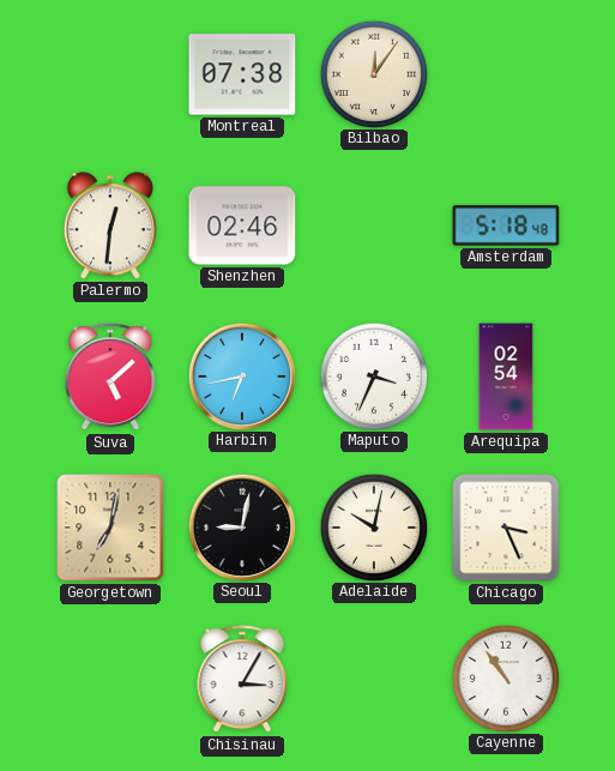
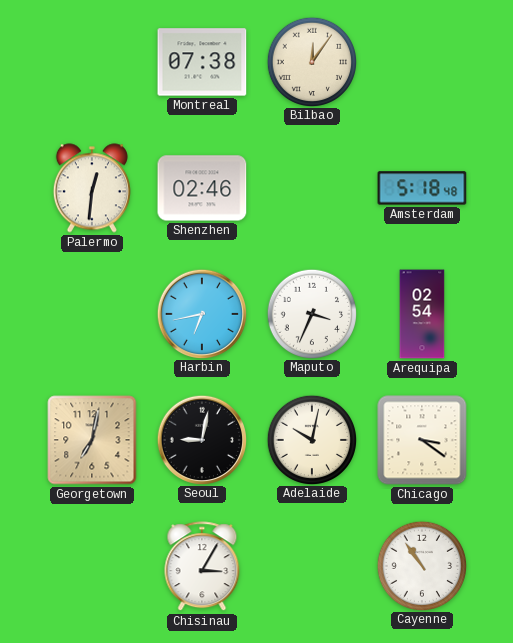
Suva: 5:08 -> none (110, 378)
Chicago: 3:26 -> 3:21 (422, 440)
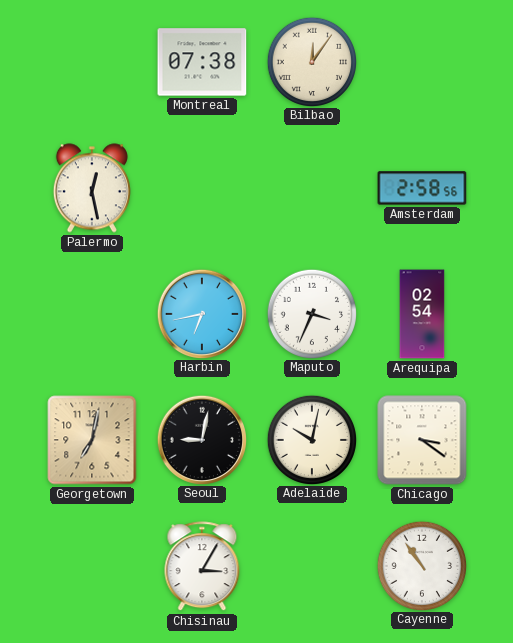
Palermo: 12:31 -> 12:28 (92, 188)
Shenzhen: 02:46 -> none (202, 188)
Amsterdam: 5:18 -> 2:58 (422, 188)
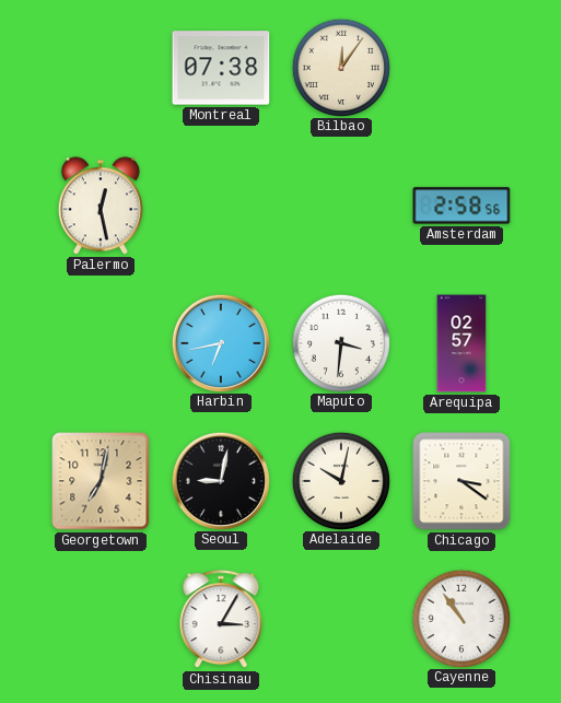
Maputo: 3:34 -> 3:31 (340, 342)
Arequipa: 02:54 -> 02:57 (461, 343)
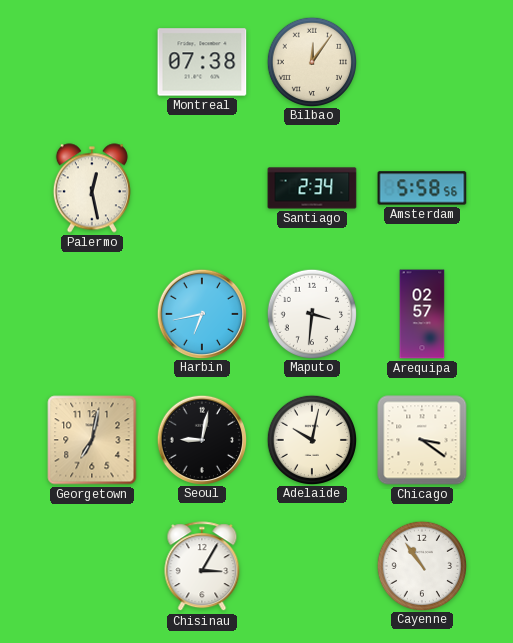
Santiago: none -> 2:34 (312, 188)
Amsterdam: 2:58 -> 5:58 (422, 188)
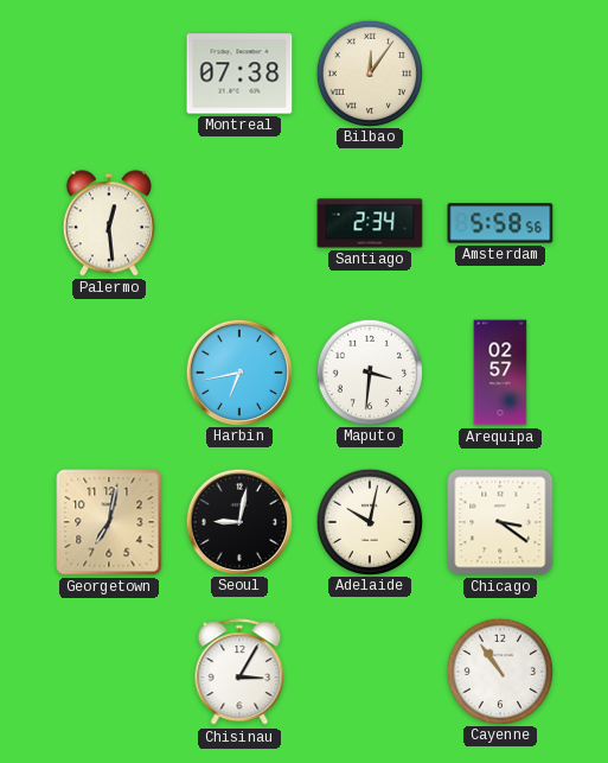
Palermo: 12:28 -> 12:29 (109, 223)
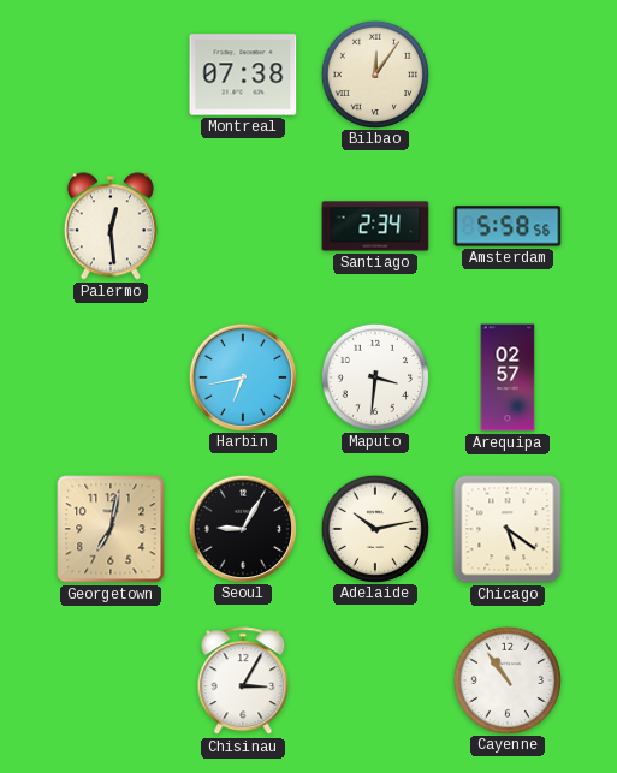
Seoul: 9:02 -> 9:05 (242, 528)
Adelaide: 10:02 -> 10:13 (374, 528)
Chicago: 3:21 -> 5:21 (508, 529)
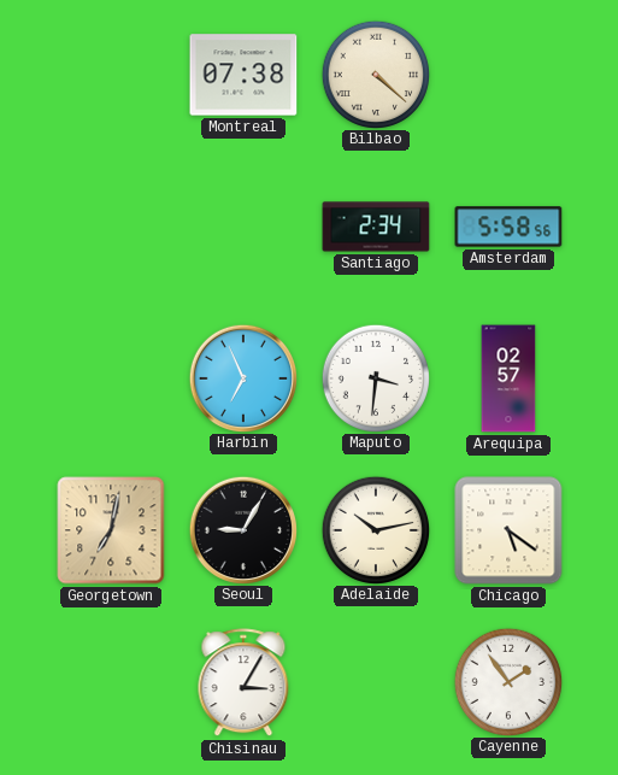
Bilbao: 12:06 -> 4:22 (375, 74)
Palermo: 12:29 -> none (111, 226)
Harbin: 6:43 -> 6:56 (242, 377)
Cayenne: 10:54 -> 1:54 (507, 681)
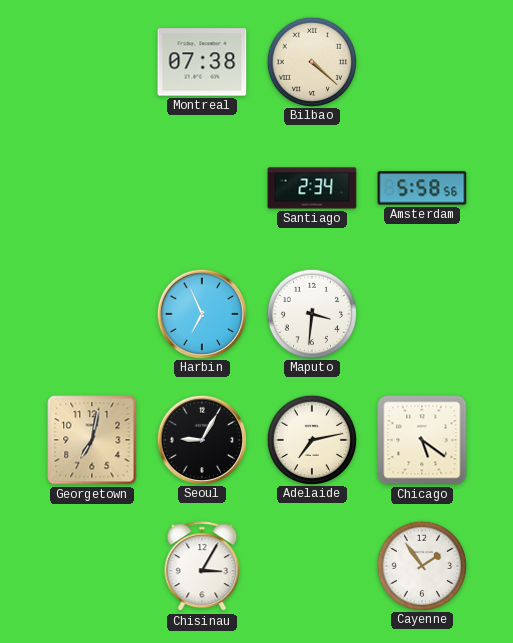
Arequipa: 02:57 -> none (508, 378)
Adelaide: 10:13 -> 7:13 (311, 439)
